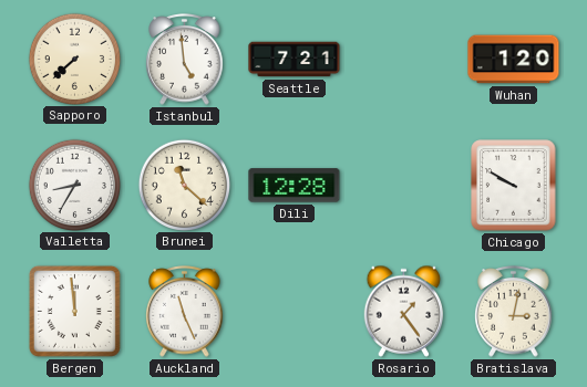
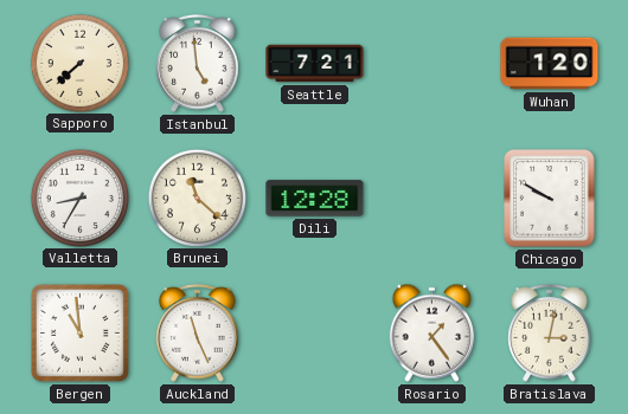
Bergen: 11:59 -> 10:59 (79, 332)
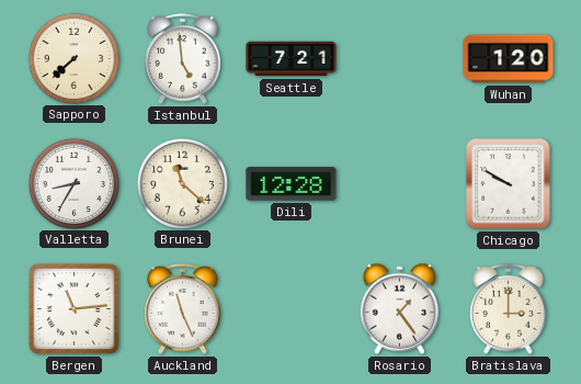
Bergen: 10:59 -> 11:14 (73, 308)
Bratislava: 3:02 -> 3:00 (509, 309)
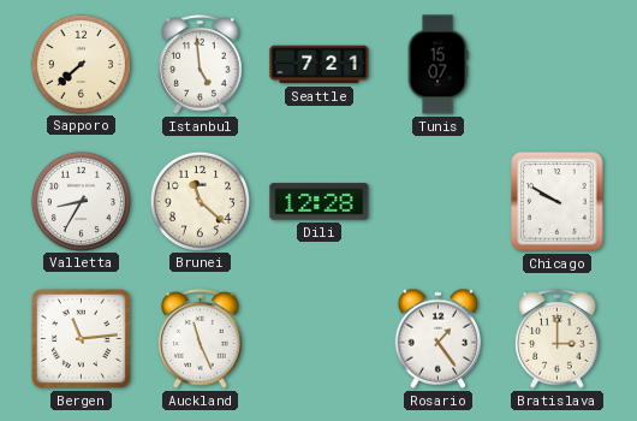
Tunis: none -> 15:07 (437, 65)
Wuhan: 1:20 -> none (509, 59)
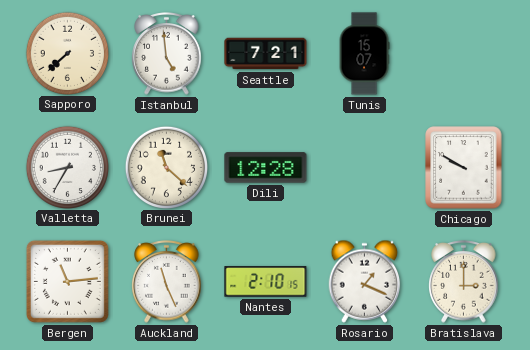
Nantes: none -> 2:10 (266, 282)
Rosario: 1:24 -> 1:19 (365, 281)
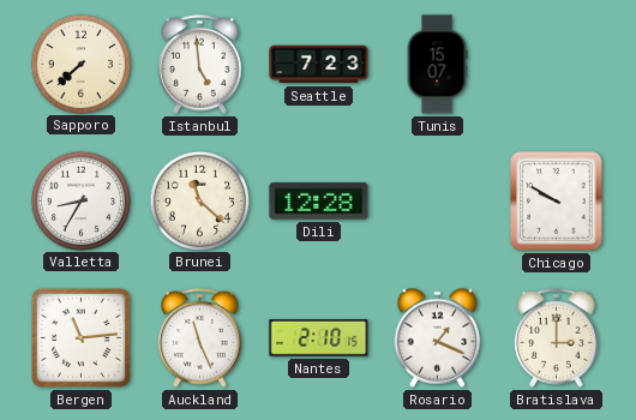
Seattle: 7:21 -> 7:23 (319, 65)
